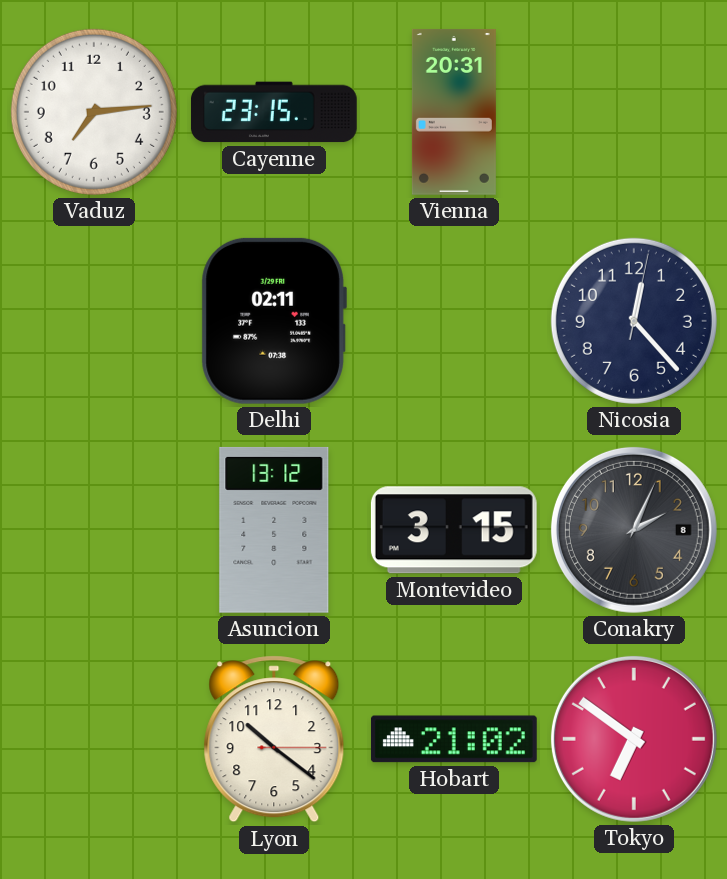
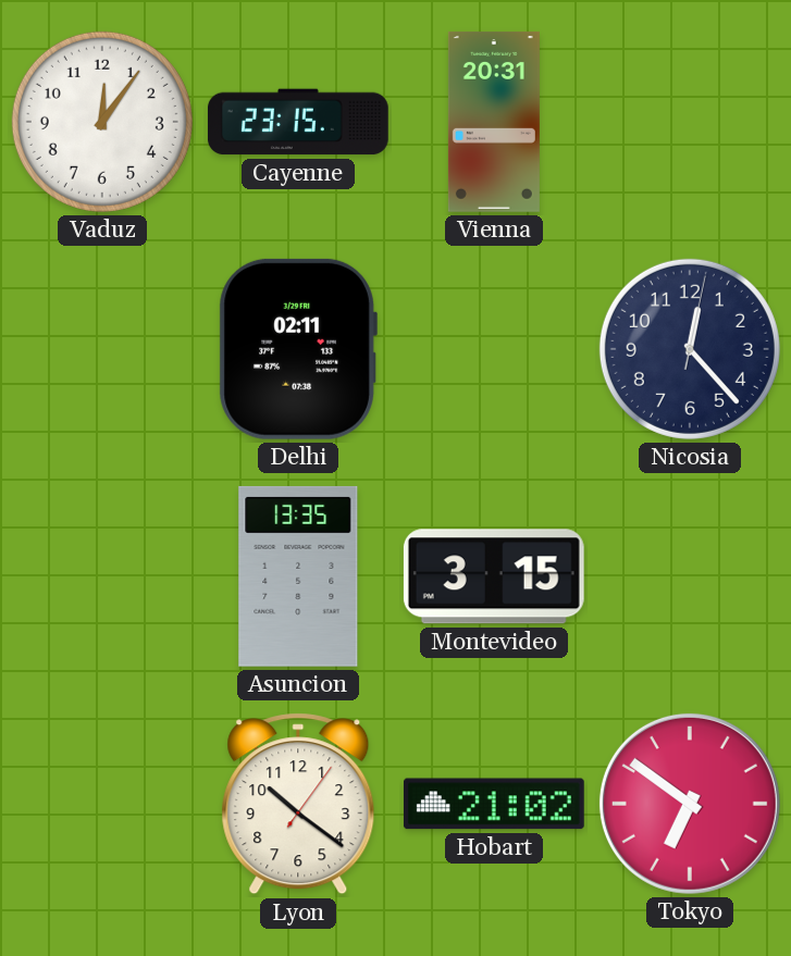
Vaduz: 7:14 -> 12:06 (102, 122)
Asuncion: 13:12 -> 13:35 (298, 576)
Conakry: 2:04 -> none (634, 530)
Lyon: 10:21:15 -> 10:21:06 (298, 804)
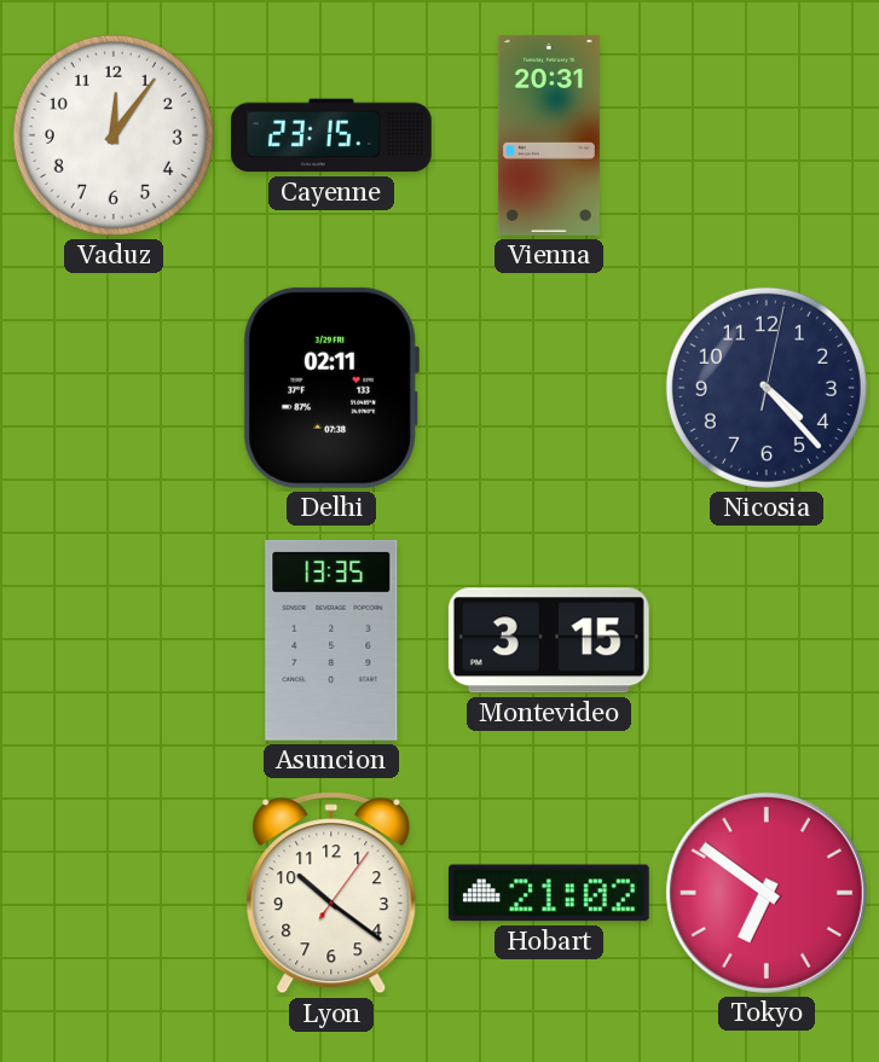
Nicosia: 12:23 -> 4:23 (767, 388)
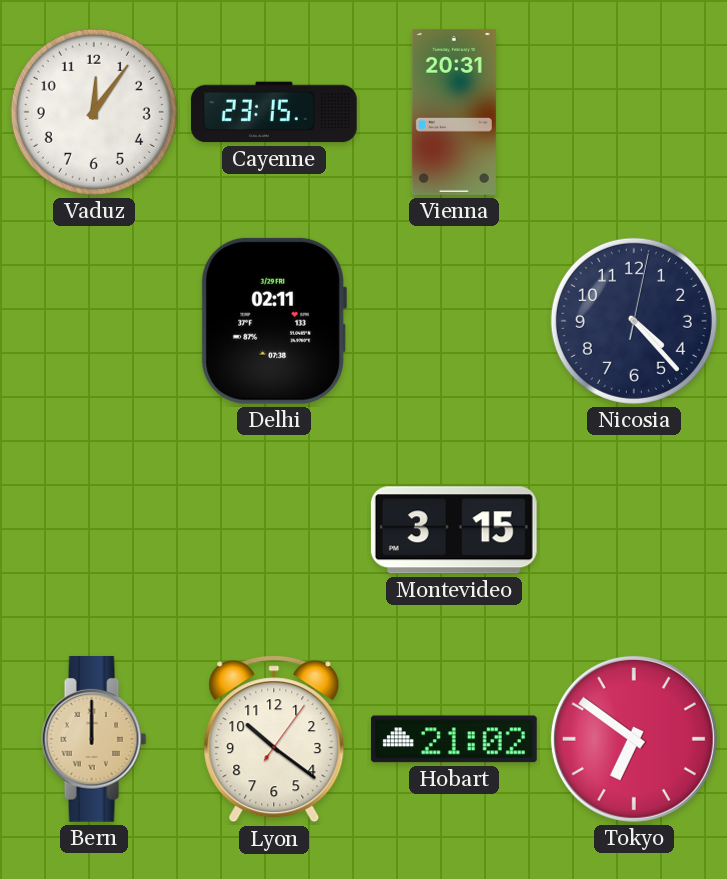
Asuncion: 13:35 -> none (331, 640)
Bern: none -> 12:00 (94, 739)
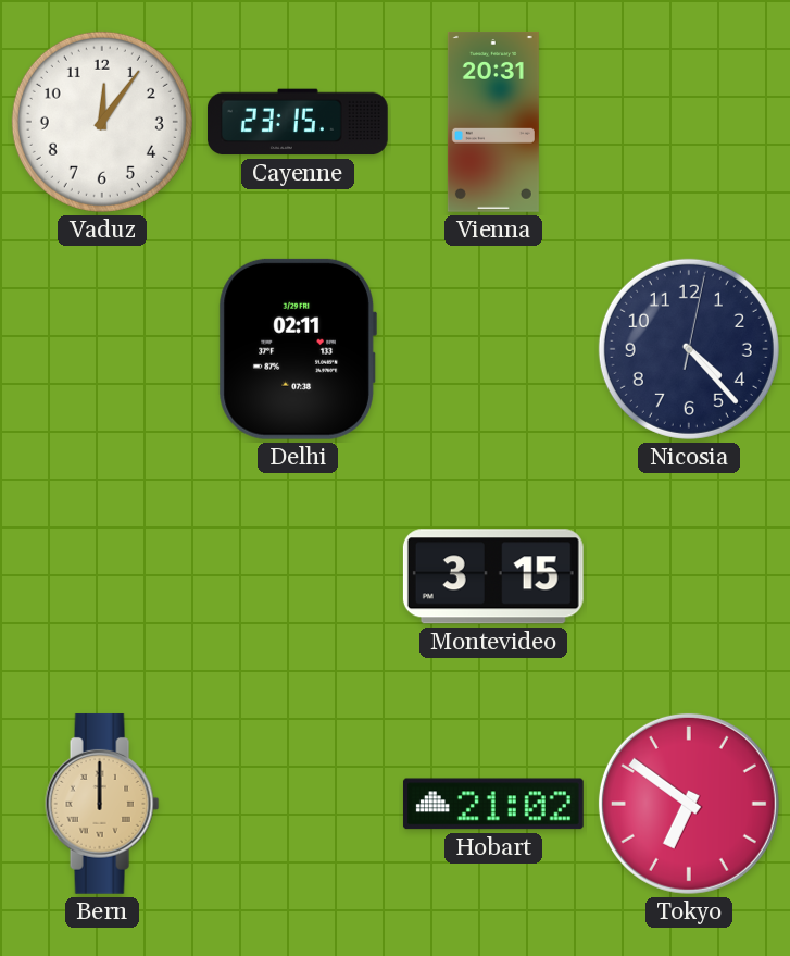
Lyon: 10:21 -> none (274, 739)
